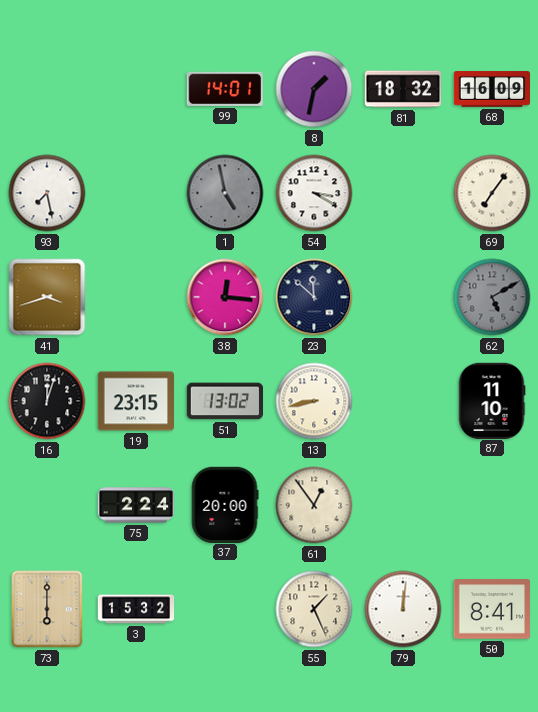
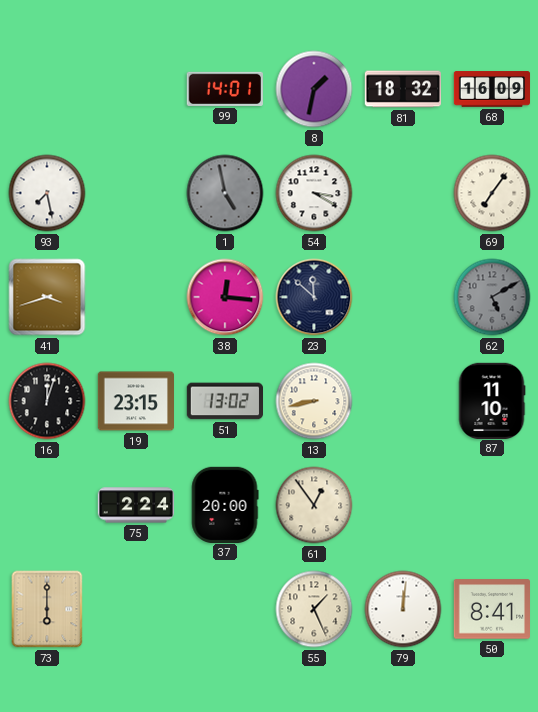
3: 15:32 -> none (136, 609)
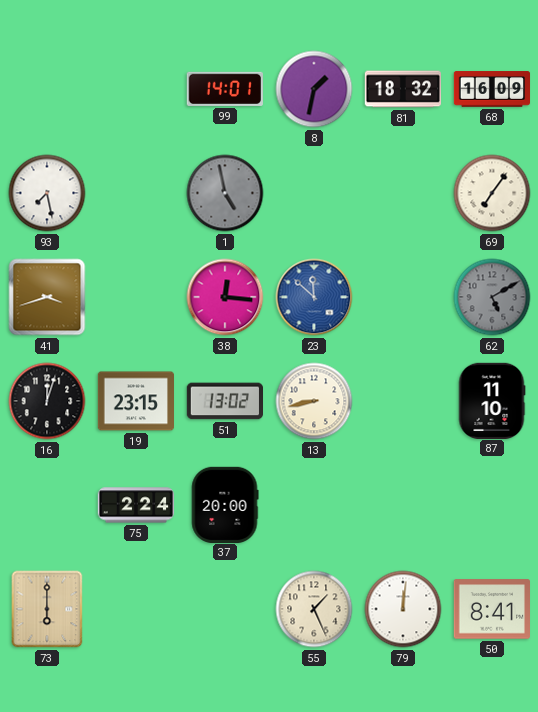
54: 3:20 -> none (314, 193)
23 dial: navy -> blue (314, 297)
61: 12:54 -> none (314, 505)
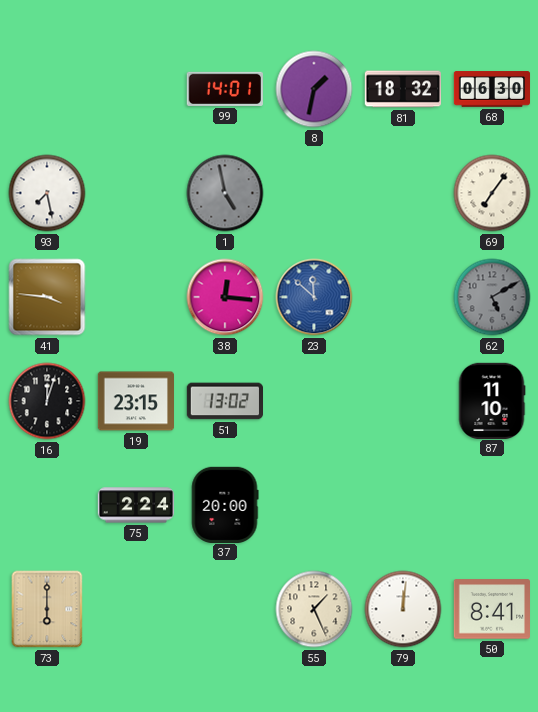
68: 16:09 -> 06:30 (492, 89)
41: 3:42 -> 3:46 (47, 297)
13: 8:43 -> none (314, 401)
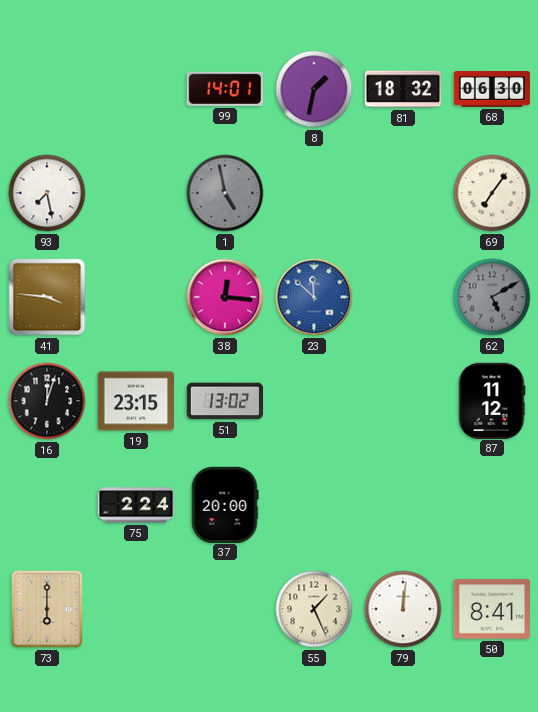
87: 11:10 -> 11:12 (492, 400)
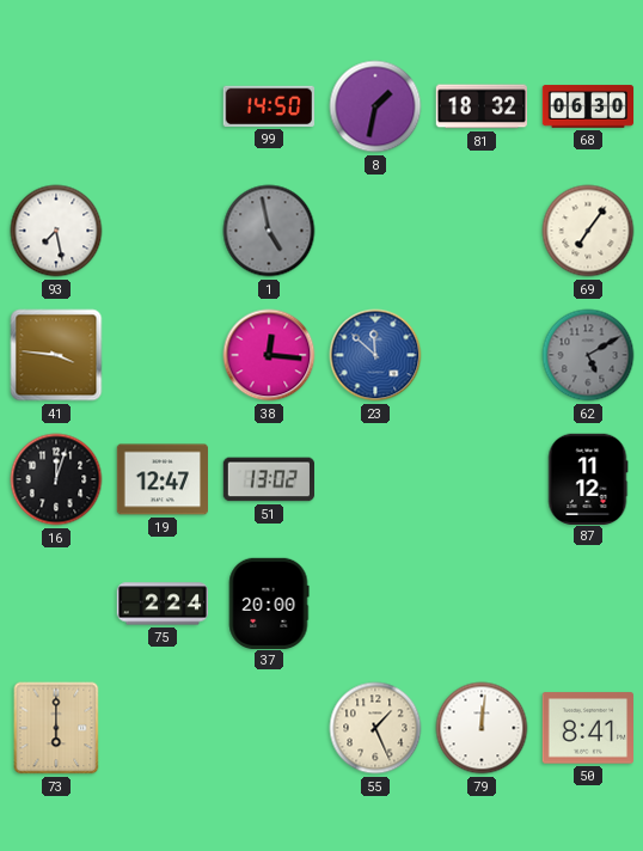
99: 14:01 -> 14:50 (269, 106)
19: 23:15 -> 12:47 (161, 479)
